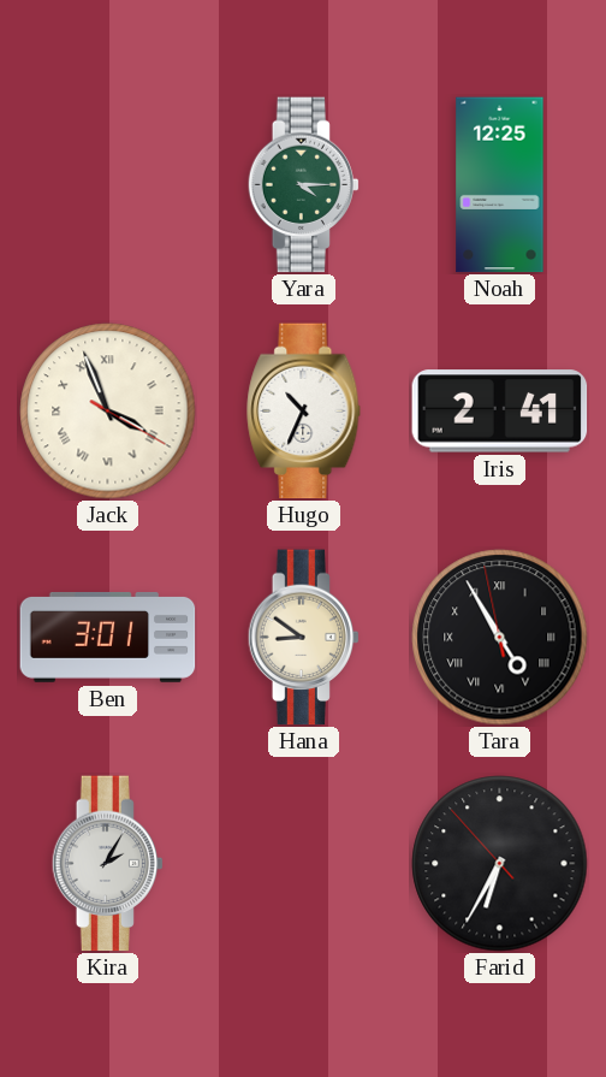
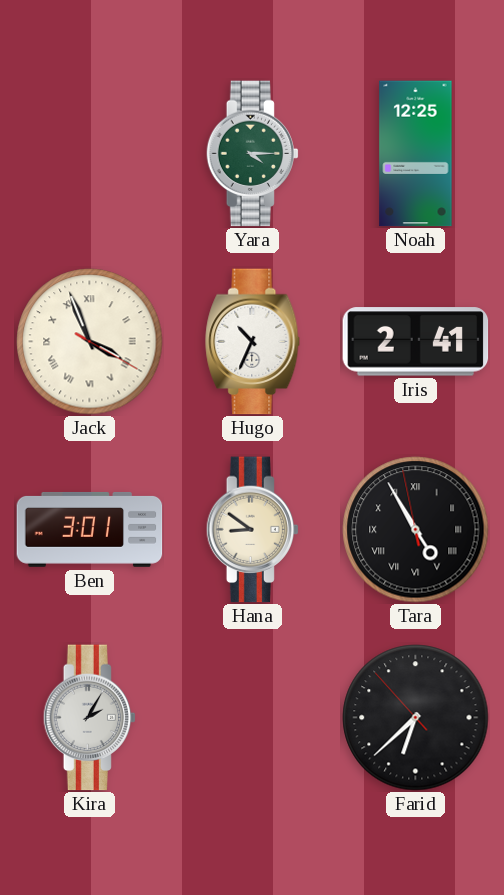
Farid: 6:34 -> 6:37 (416, 718)
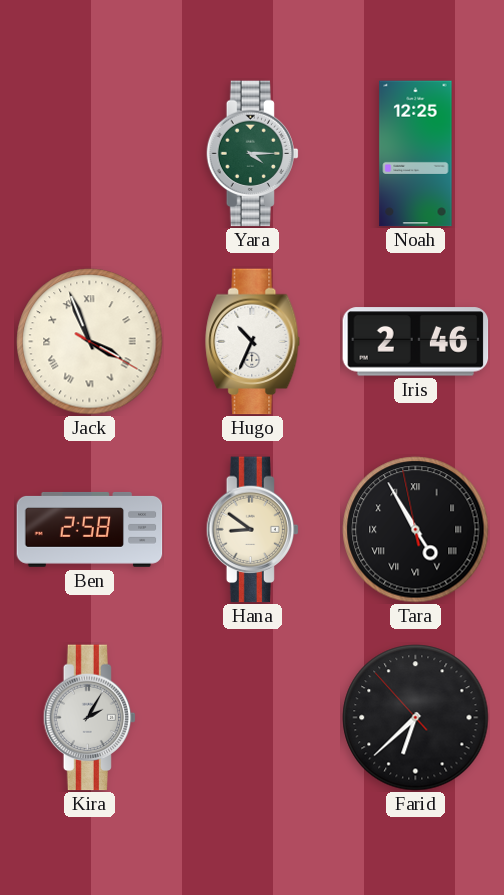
Iris: 2:41 -> 2:46 (416, 342)
Ben: 3:01 -> 2:58 (90, 529)
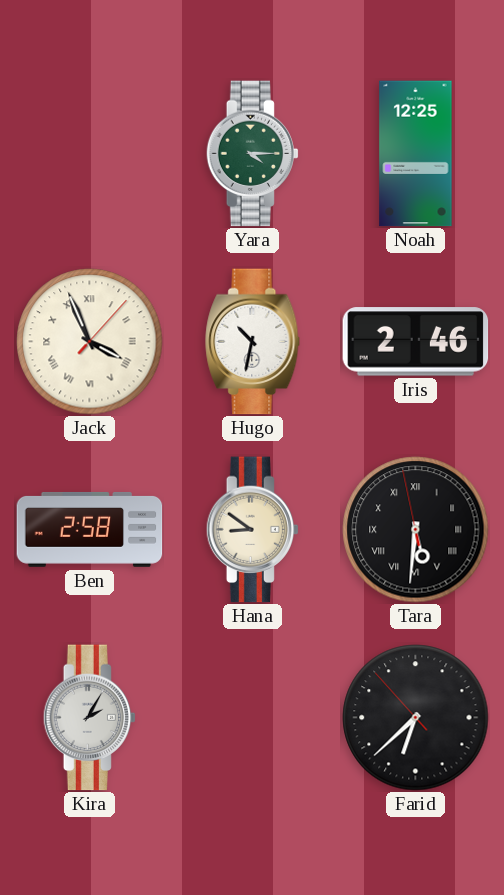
Jack: 3:56:20 -> 3:56:07 (90, 342)
Hugo: 10:34 -> 10:32 (253, 342)
Tara: 4:54 -> 5:30 (416, 530)
